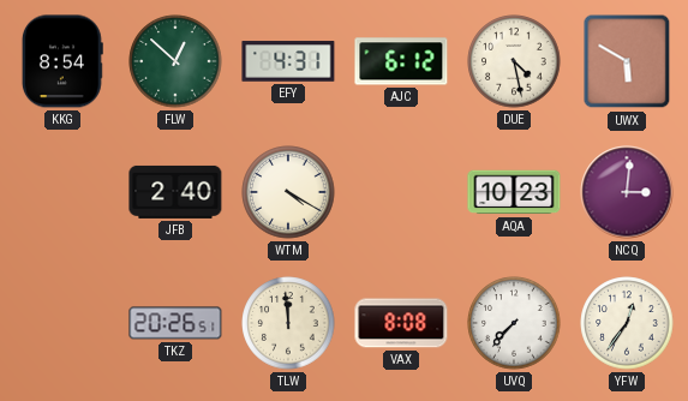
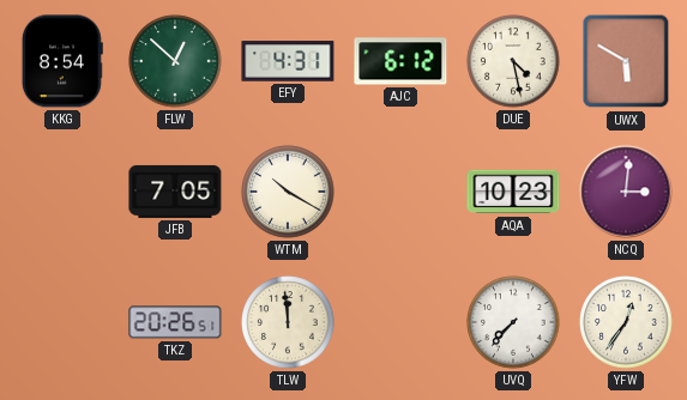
JFB: 2:40 -> 7:05 (175, 192)
WTM: 4:20 -> 10:20 (288, 192)
VAX: 8:08 -> none (401, 323)
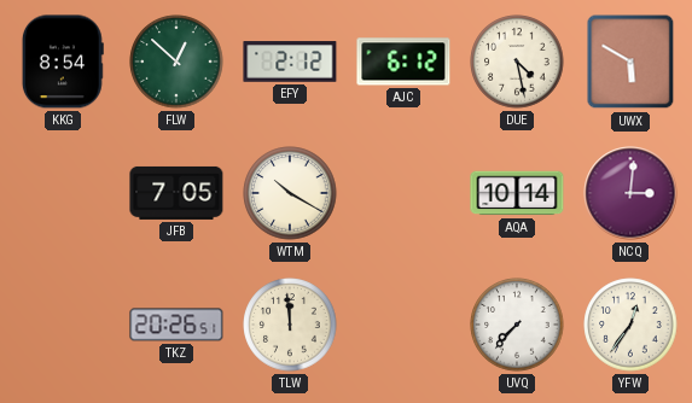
EFY: 4:31 -> 2:12 (290, 62)
AQA: 10:23 -> 10:14 (517, 193)
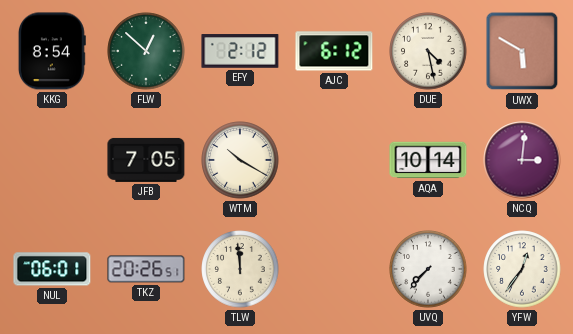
NUL: none -> 06:01 (52, 269)
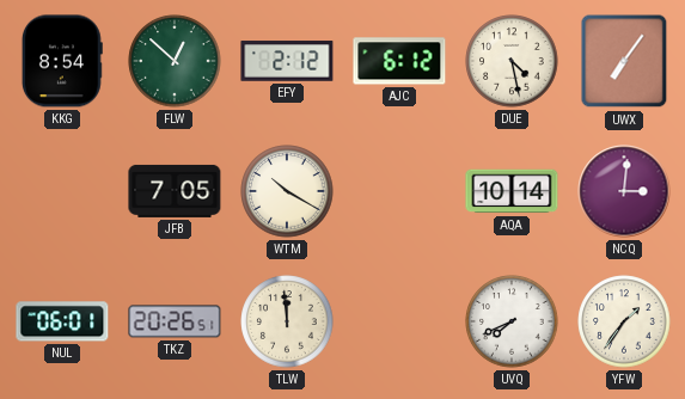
UWX: 5:50 -> 7:06 (624, 61)
UVQ: 7:37 -> 7:41 (512, 321)
YFW: 12:36 -> 1:36 (624, 321)
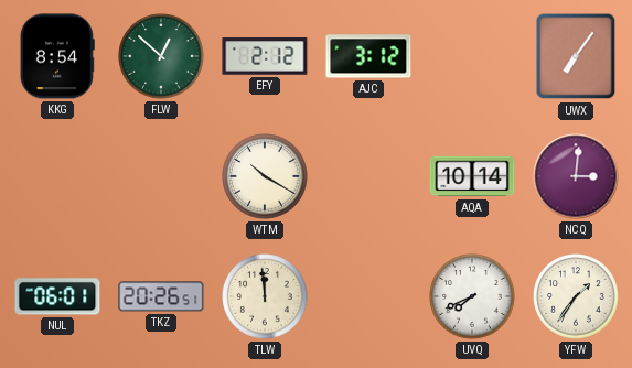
AJC: 6:12 -> 3:12 (368, 56)
DUE: 4:28 -> none (512, 61)
JFB: 7:05 -> none (175, 191)
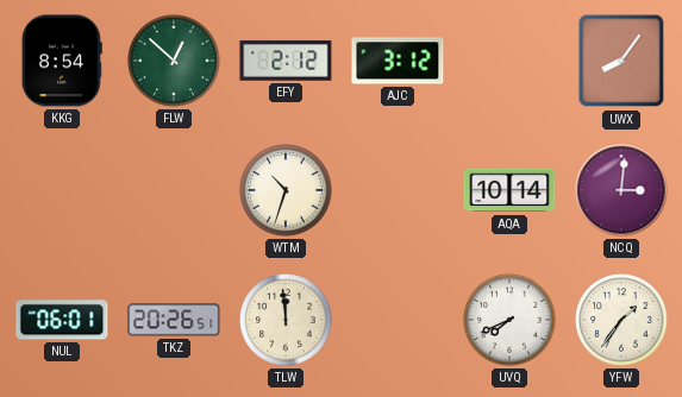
UWX: 7:06 -> 8:06 (621, 61)
WTM: 10:20 -> 10:33 (286, 190)
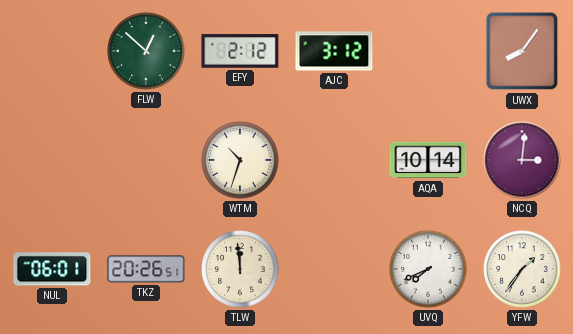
KKG: 8:54 -> none (62, 61)
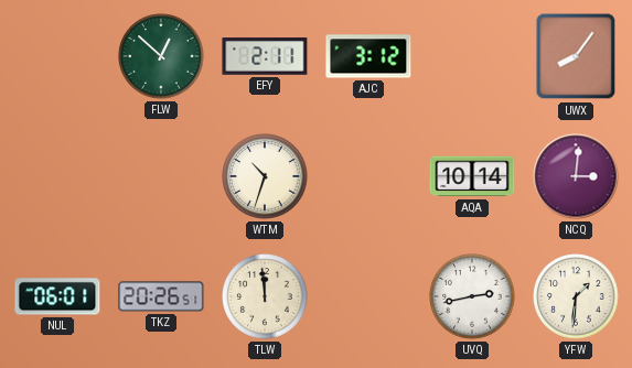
EFY: 2:12 -> 2:11 (265, 56)
UVQ: 7:41 -> 2:43 (472, 296)
YFW: 1:36 -> 1:31 (576, 296)
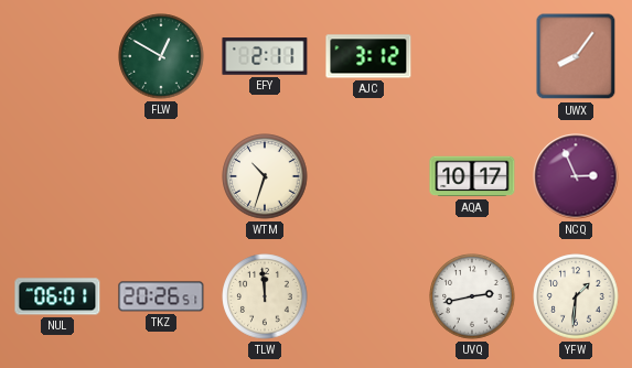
FLW: 12:52 -> 12:50 (161, 56)
AQA: 10:14 -> 10:17 (472, 176)
NCQ: 3:01 -> 2:56 (576, 176)
